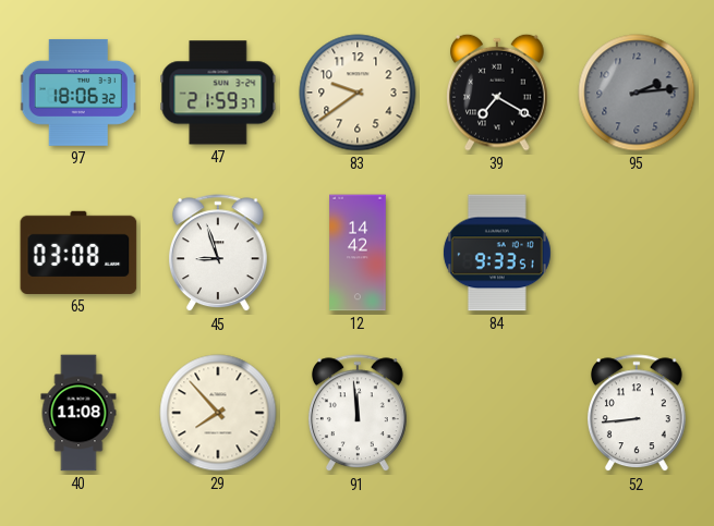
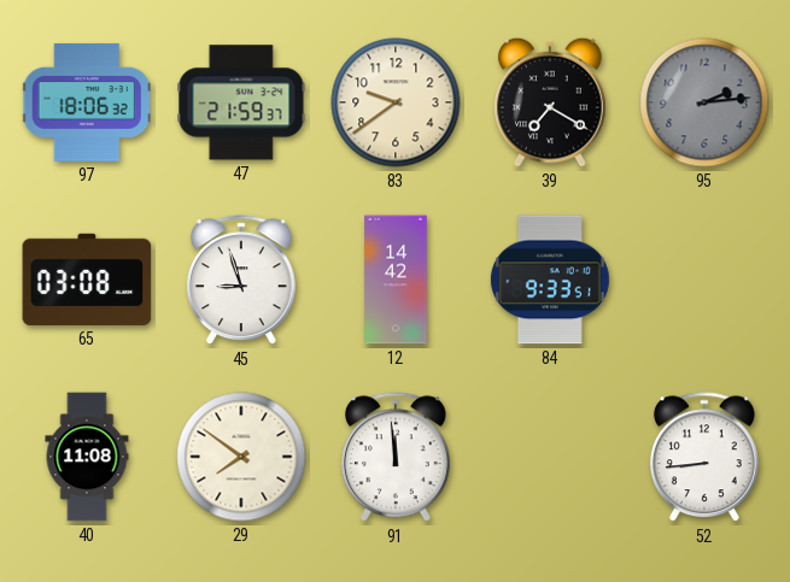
29: 7:53 -> 7:51 (241, 457)
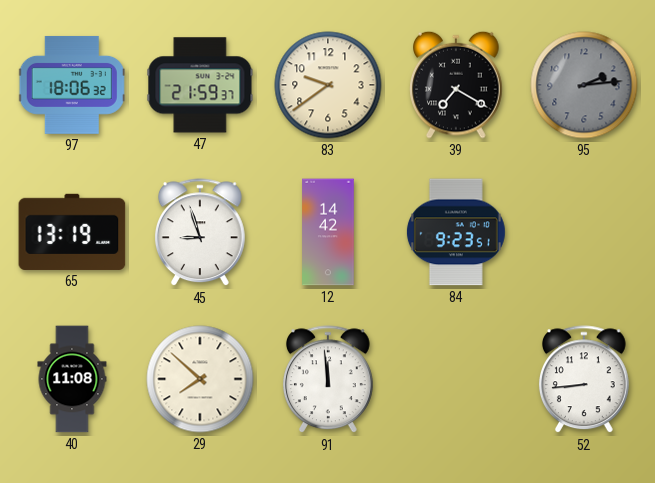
65: 03:08 -> 13:19 (72, 232)
84: 9:33 -> 9:23 (456, 232)
29: 7:51 -> 7:52 (200, 379)
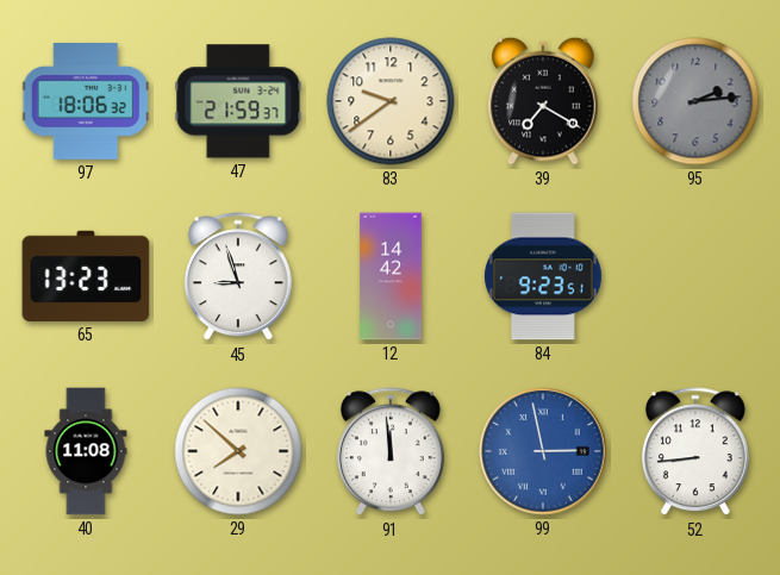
65: 13:19 -> 13:23 (86, 276)
99: none -> 2:58 (543, 451)
